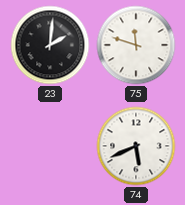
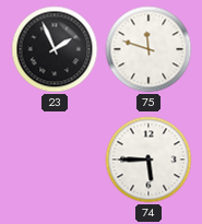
23: 2:01 -> 1:56 (55, 49)
74: 5:41 -> 5:45 (148, 160)
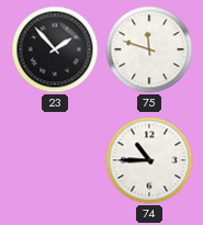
23: 1:56 -> 1:53 (55, 49)
74: 5:45 -> 10:45 (149, 160)
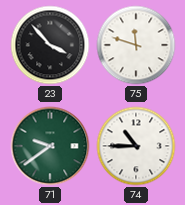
23: 1:53 -> 3:53 (50, 45)
71: none -> 9:39 (50, 146)
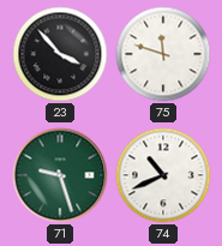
71: 9:39 -> 9:27 (60, 175)
74: 10:45 -> 10:41 (163, 175)
